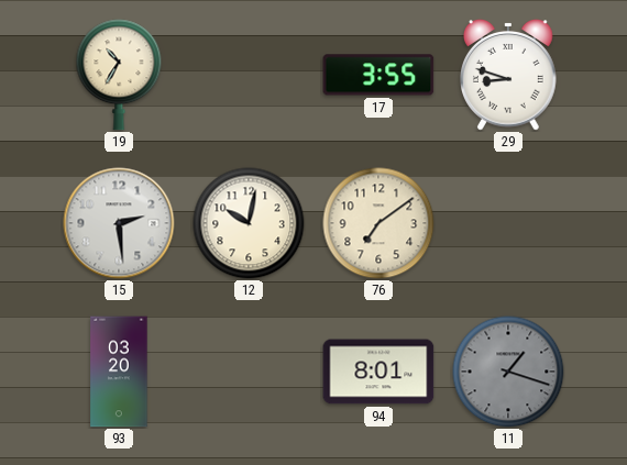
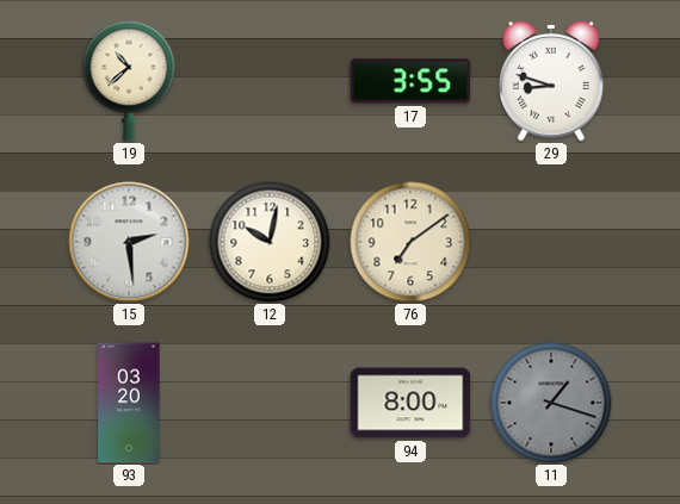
19: 10:35 -> 10:38 (129, 81)
94: 8:01 -> 8:00 (410, 403)
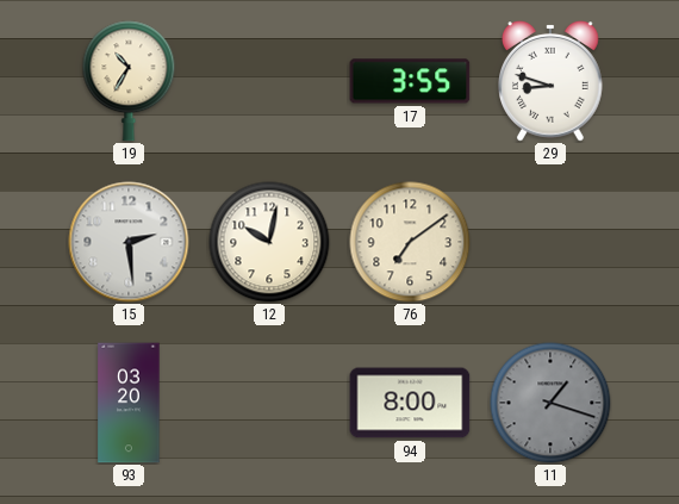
19: 10:38 -> 10:35 (129, 81)
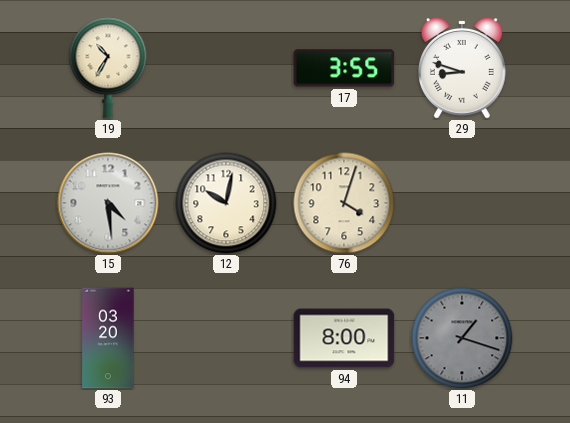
15: 2:29 -> 4:29 (108, 203)
76: 7:09 -> 4:03 (344, 203)
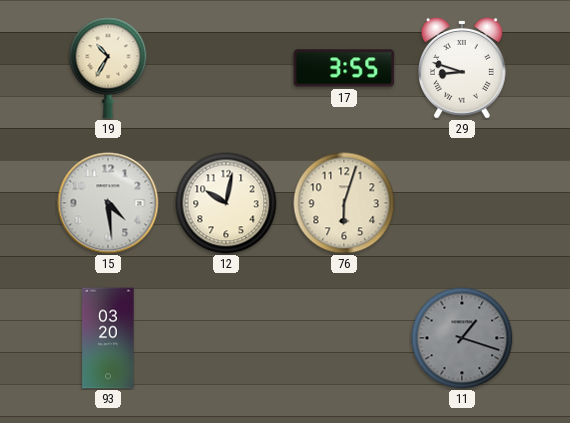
76: 4:03 -> 6:03 (344, 203)
94: 8:00 -> none (344, 338)
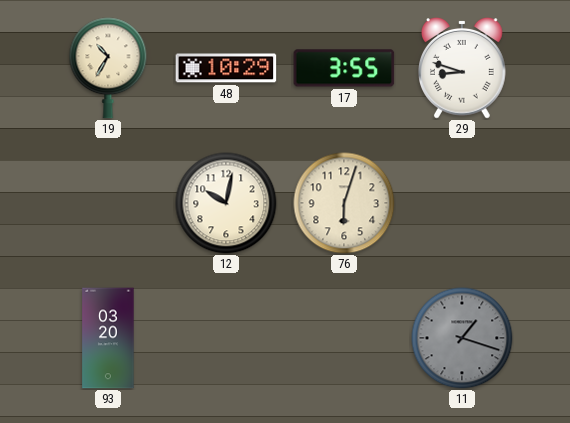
48: none -> 10:29 (226, 68)
15: 4:29 -> none (108, 203)
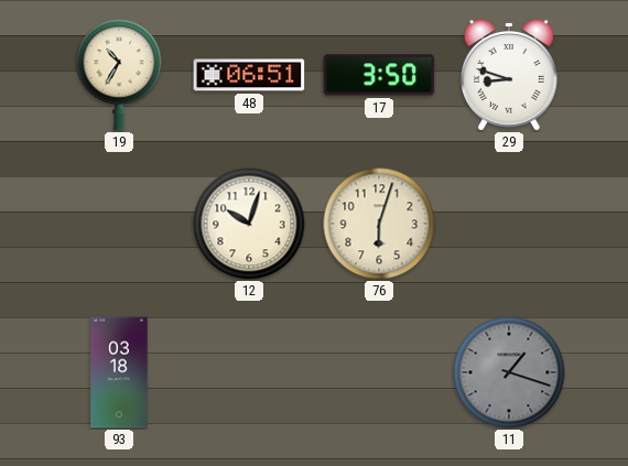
48: 10:29 -> 06:51 (249, 75)
17: 3:55 -> 3:50 (379, 75)
12: 10:02 -> 10:03 (249, 224)
93: 03:20 -> 03:18 (119, 372)
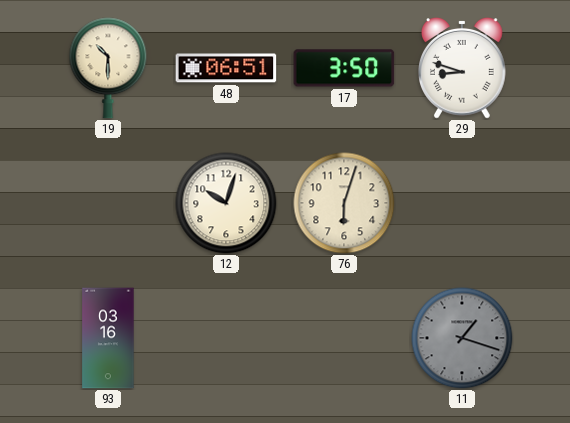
19: 10:35 -> 10:30 (108, 68)
93: 03:18 -> 03:16 (108, 338)
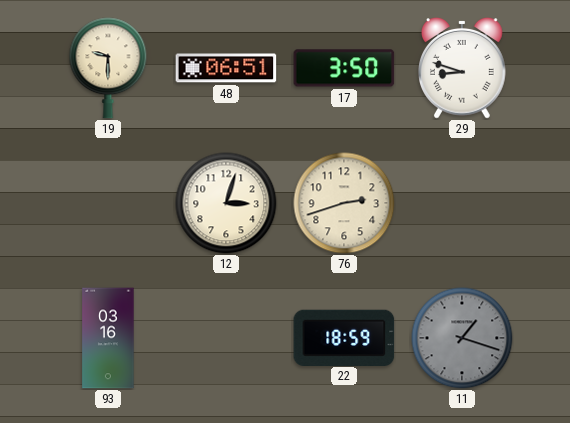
19: 10:30 -> 9:30 (108, 68)
12: 10:03 -> 3:03 (226, 203)
76: 6:03 -> 2:42 (344, 203)
22: none -> 18:59 (344, 337)
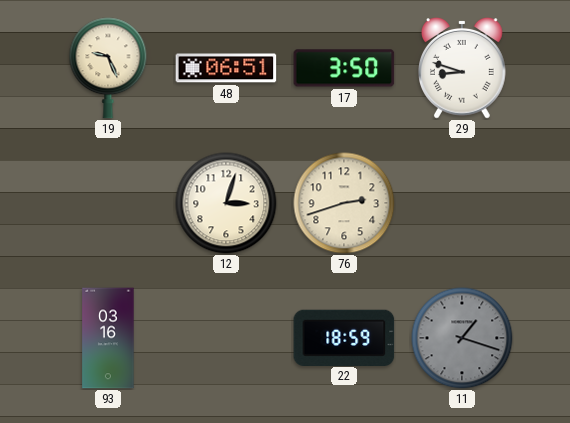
19: 9:30 -> 9:26 (108, 68)
